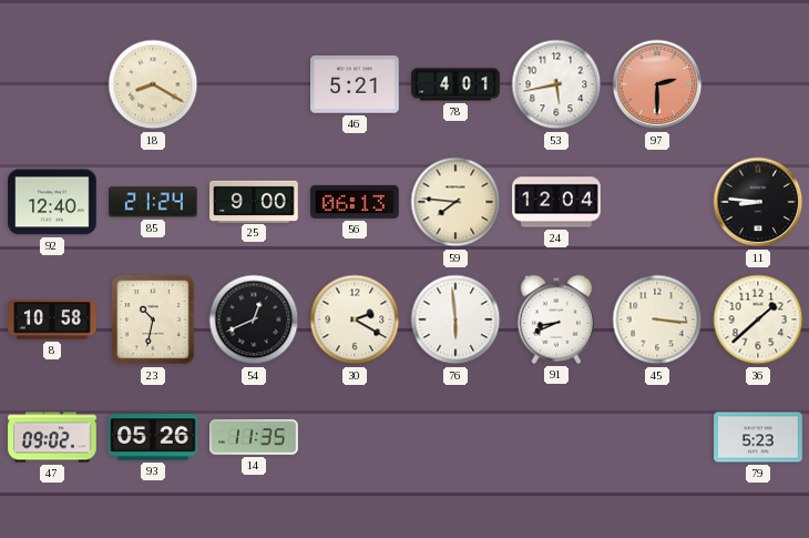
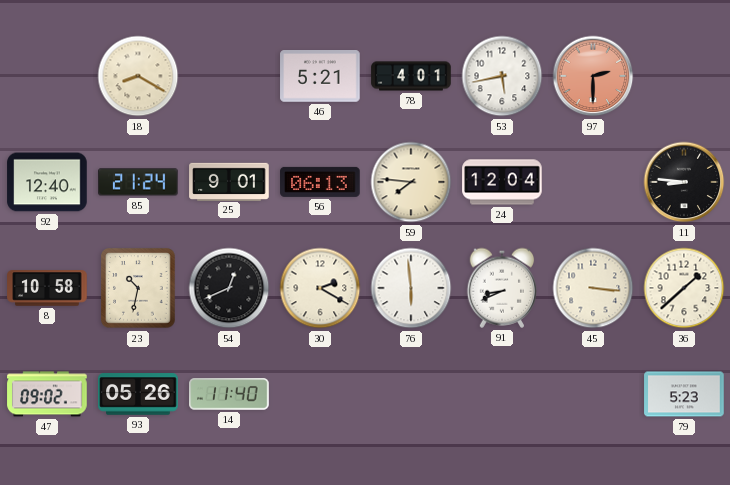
25: 9:00 -> 9:01 (229, 181)
14: 11:35 -> 11:40 (229, 394)
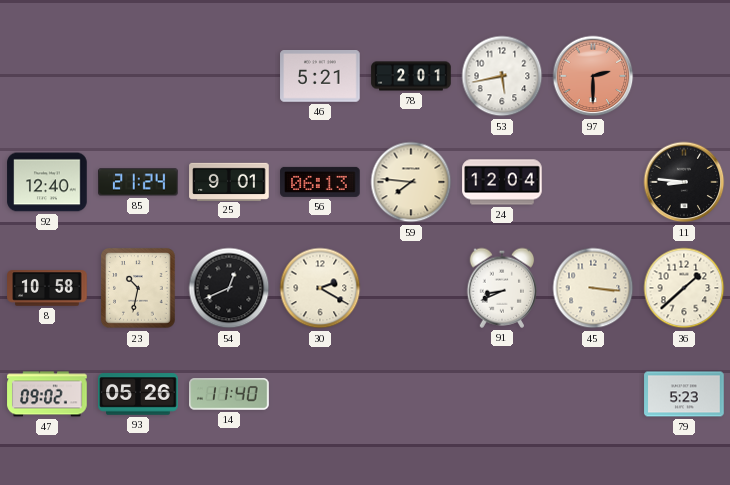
18: 8:20 -> none (138, 76)
78: 4:01 -> 2:01 (411, 76)
76: 5:59 -> none (411, 288)
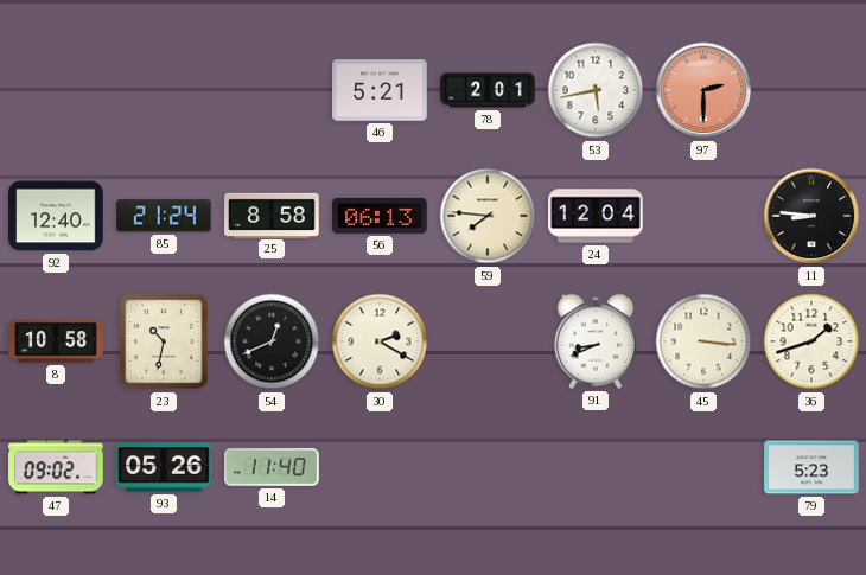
25: 9:01 -> 8:58 (272, 215)
36: 1:38 -> 1:42 (811, 341)
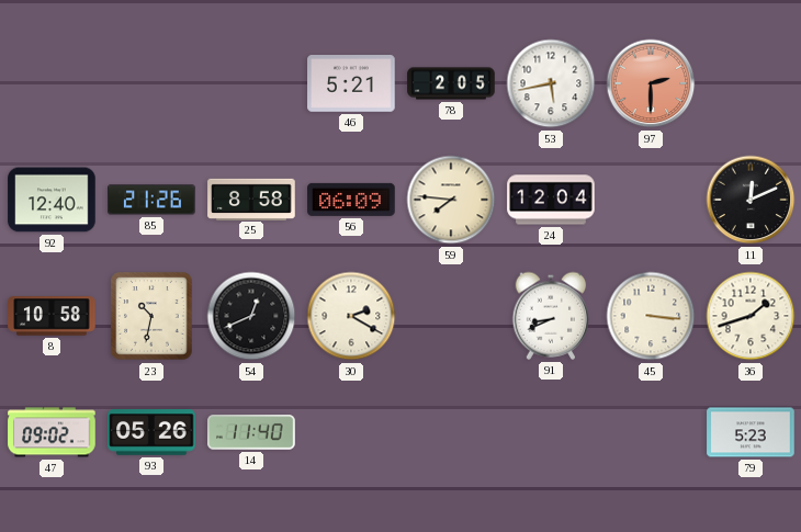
78: 2:01 -> 2:05 (451, 83)
85: 21:24 -> 21:26 (151, 200)
56: 06:13 -> 06:09 (351, 200)
11: 8:46 -> 12:11 (751, 200)
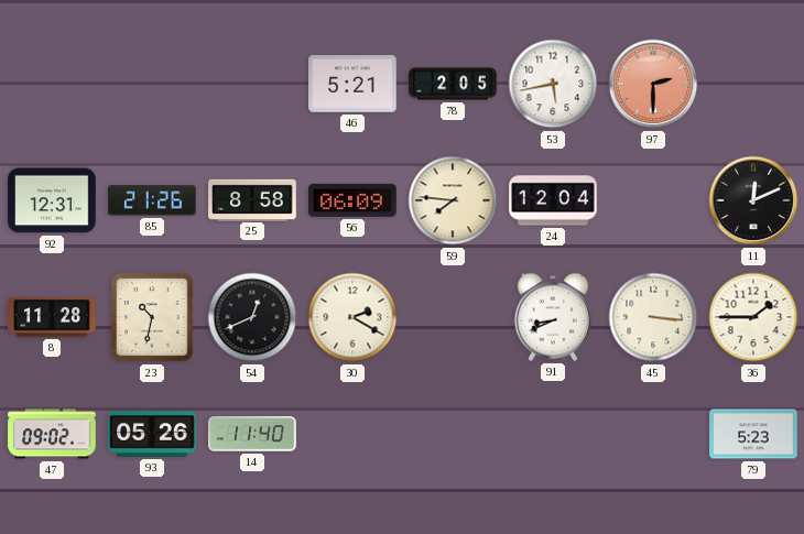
92: 12:40 -> 12:31 (52, 200)
8: 10:58 -> 11:28 (52, 317)
36: 1:42 -> 1:45 (753, 317)
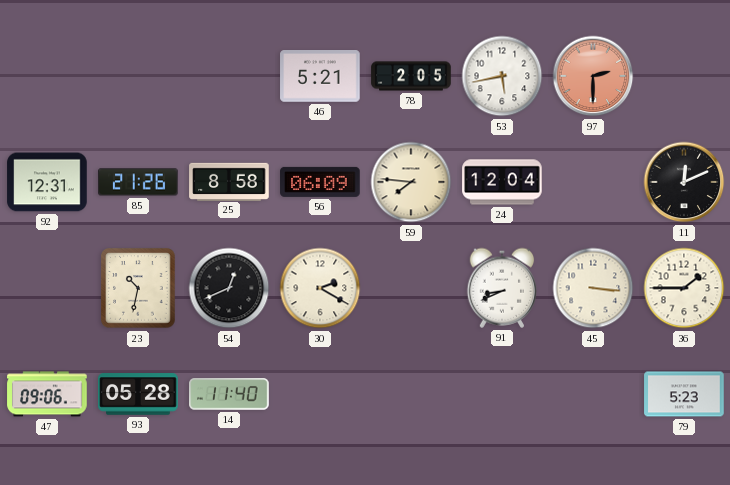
8: 11:28 -> none (52, 317)
47: 09:02 -> 09:06 (47, 394)
93: 05:26 -> 05:28 (138, 394)
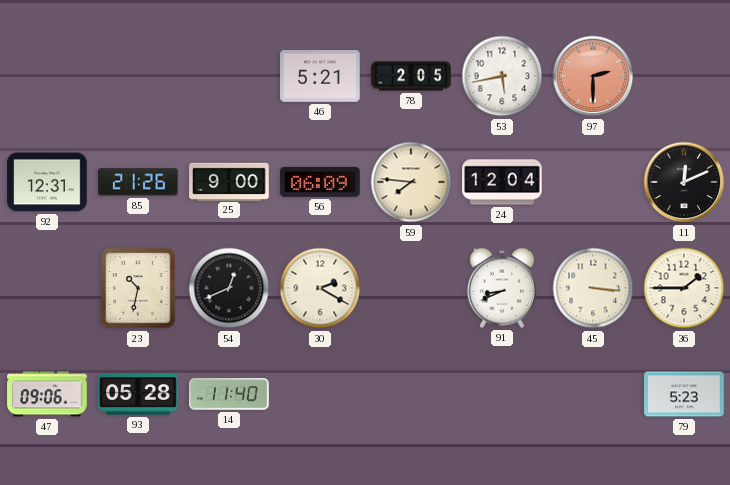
25: 8:58 -> 9:00 (229, 181)
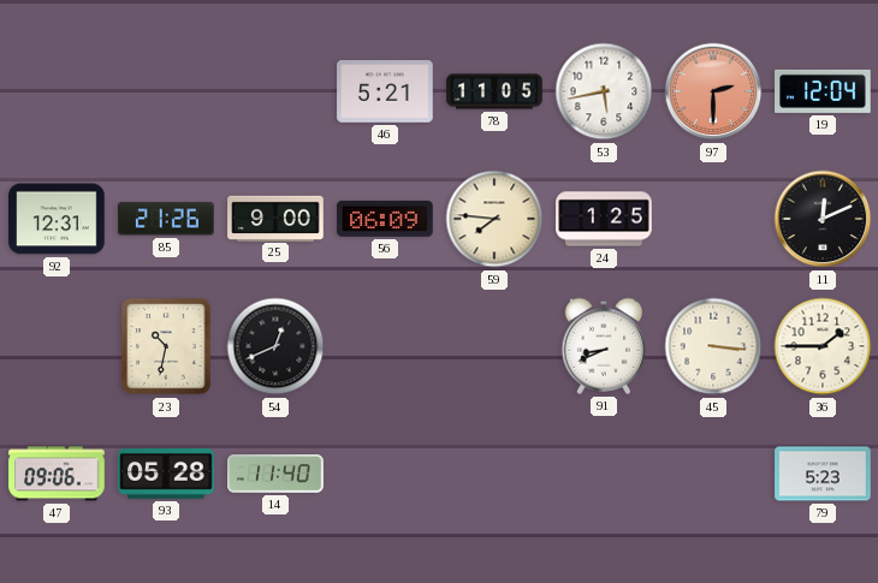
78: 2:05 -> 11:05 (494, 91)
19: none -> 12:04 (823, 91)
24: 12:04 -> 1:25 (604, 219)
30: 2:20 -> none (320, 288)
